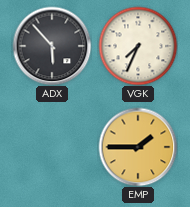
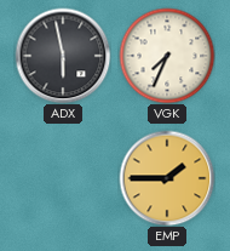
ADX: 5:53 -> 5:58 (63, 56)
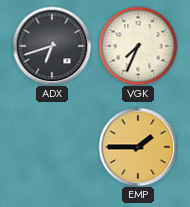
ADX: 5:58 -> 6:42 (52, 46)
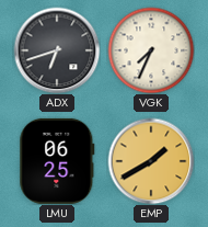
LMU: none -> 06:25 (57, 161)
EMP: 1:45 -> 1:40 (151, 161)
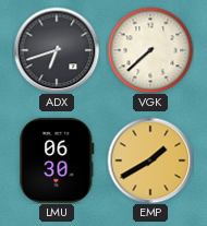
VGK: 7:34 -> 7:38 (150, 50)
LMU: 06:25 -> 06:30 (57, 160)
